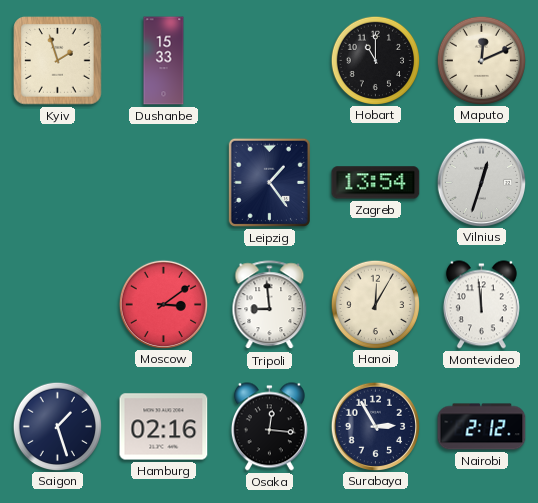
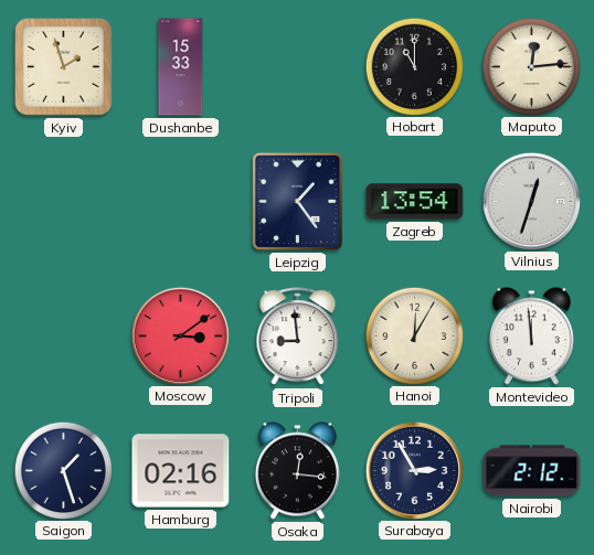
Maputo: 12:11 -> 12:14 (531, 66)
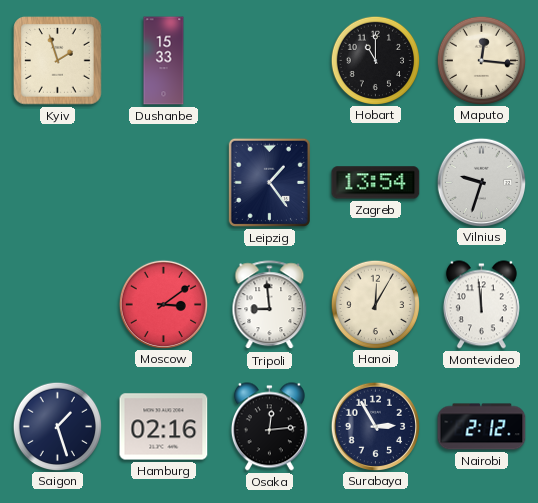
Maputo: 12:14 -> 12:16 (481, 60)
Vilnius: 12:33 -> 9:33 (481, 182)
Osaka: 12:16 -> 12:14 (269, 427)
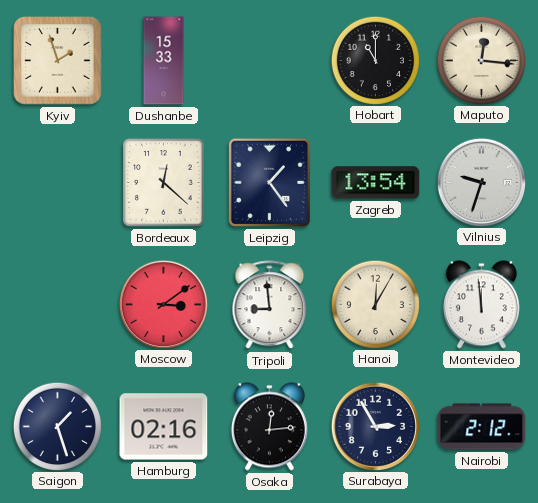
Bordeaux: none -> 12:22 (164, 183)
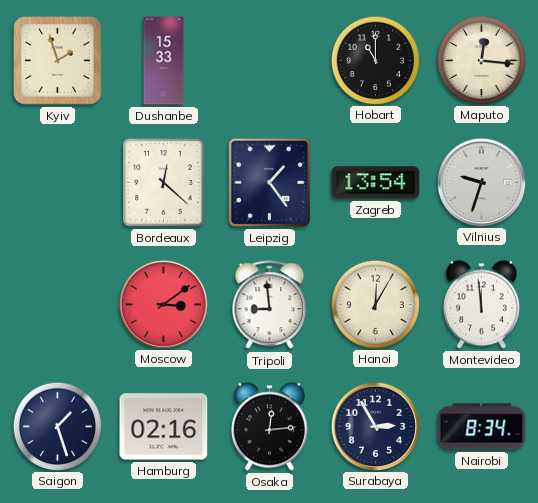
Nairobi: 2:12 -> 8:34 (482, 427)
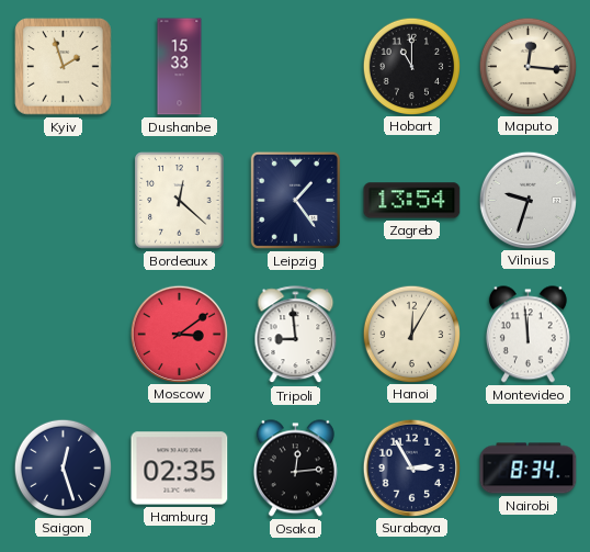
Saigon: 1:27 -> 12:27 (63, 467)
Hamburg: 02:16 -> 02:35 (180, 469)
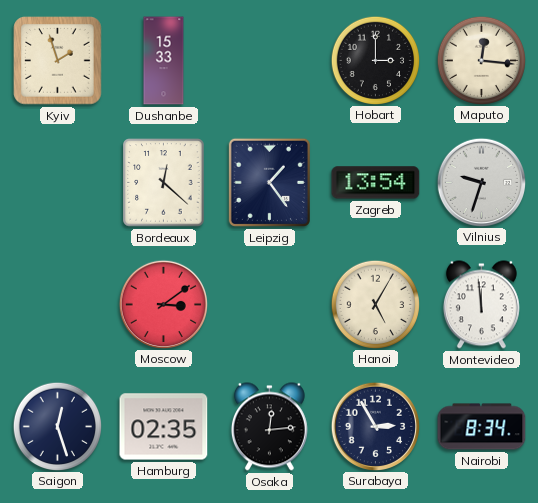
Hobart: 11:00 -> 3:00 (375, 60)
Tripoli: 8:59 -> none (296, 335)
Hanoi: 12:05 -> 5:05 (375, 304)
